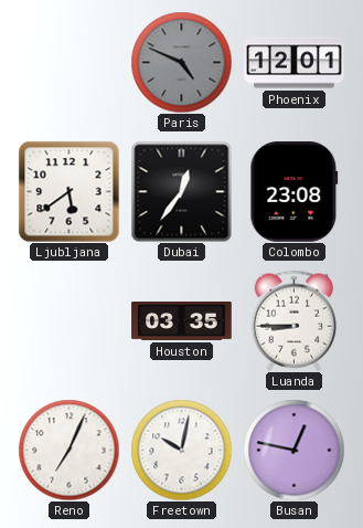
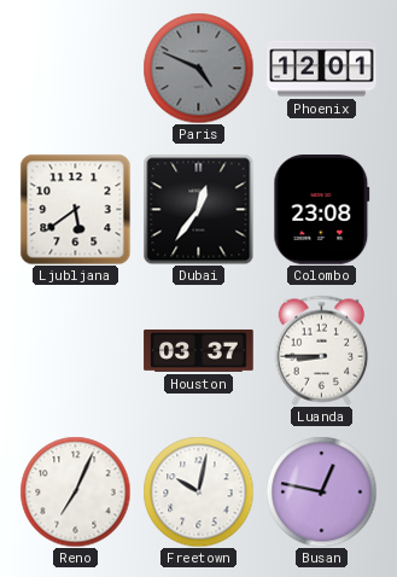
Houston: 03:35 -> 03:37 (199, 350)
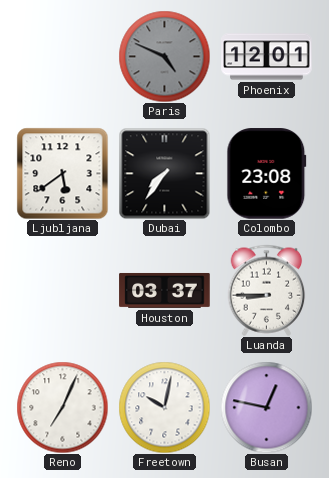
Dubai: 12:36 -> 7:36 (164, 173)
